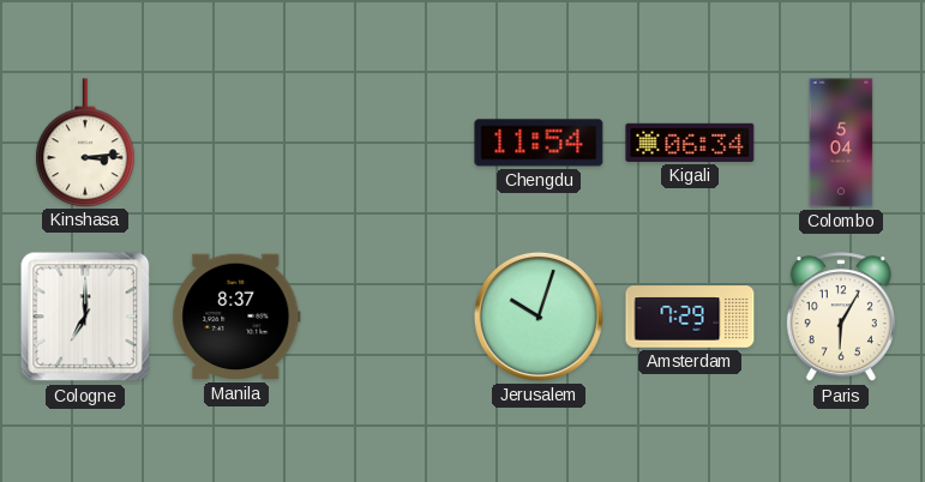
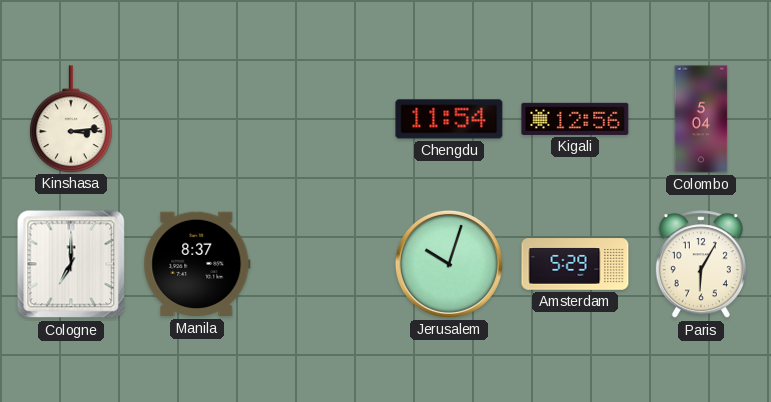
Kigali: 06:34 -> 12:56 (575, 119)
Amsterdam: 7:29 -> 5:29 (575, 264)
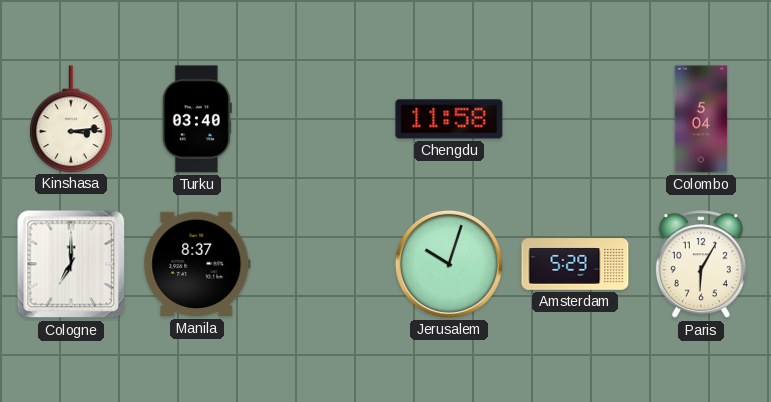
Turku: none -> 03:40 (197, 119)
Chengdu: 11:54 -> 11:58 (449, 119)
Kigali: 12:56 -> none (575, 119)
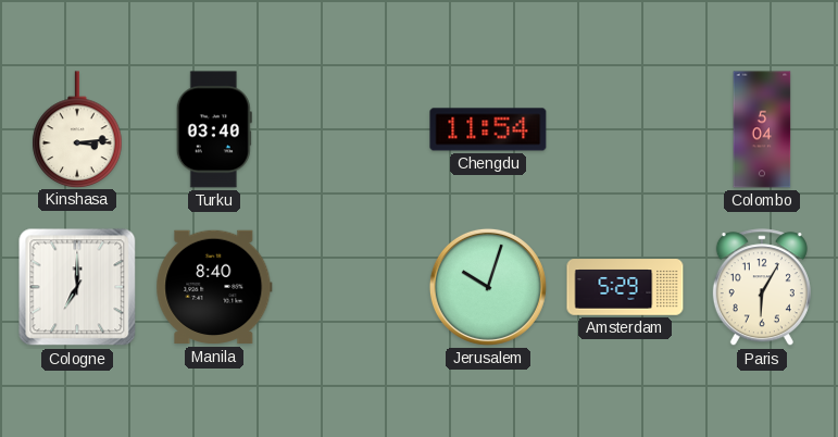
Chengdu: 11:58 -> 11:54 (488, 129)
Manila: 8:37 -> 8:40 (214, 287)
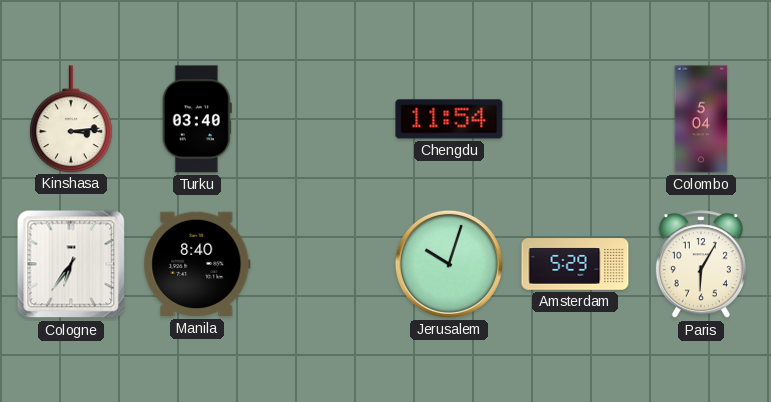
Cologne: 7:00 -> 6:36 (71, 264)
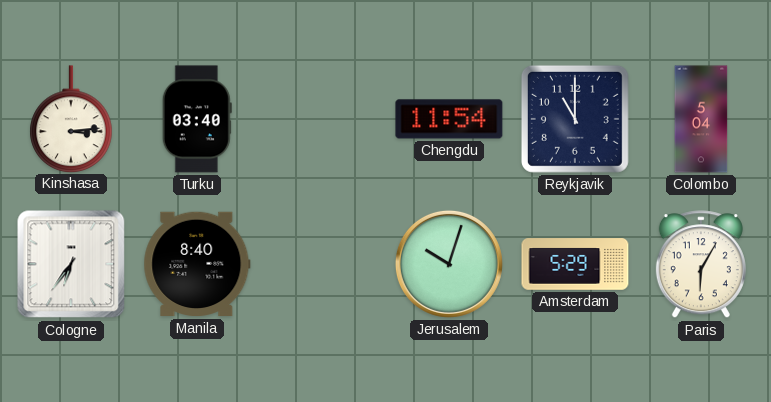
Reykjavik: none -> 11:00 (575, 119)
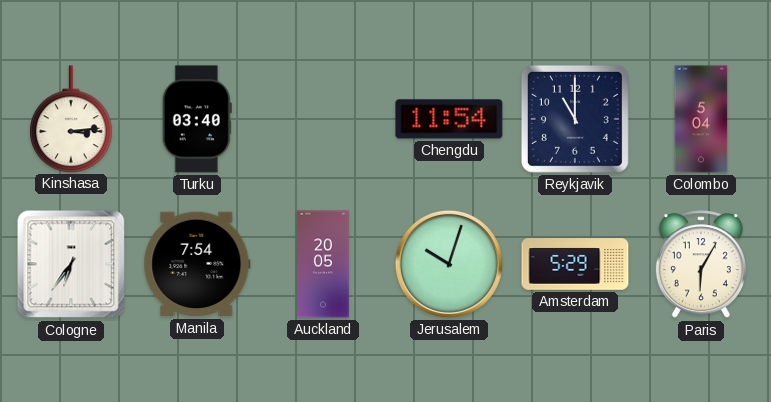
Manila: 8:40 -> 7:54 (197, 264)
Auckland: none -> 20:05 (323, 264)
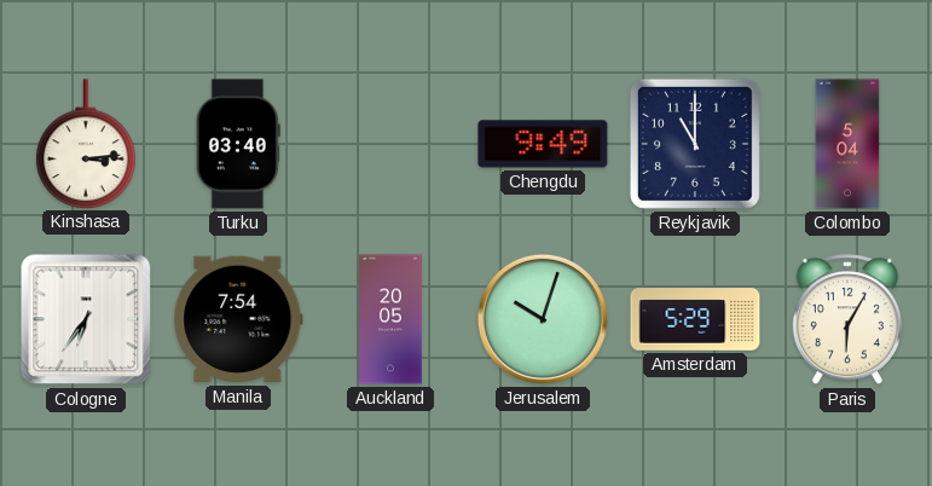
Chengdu: 11:54 -> 9:49 (543, 144)
